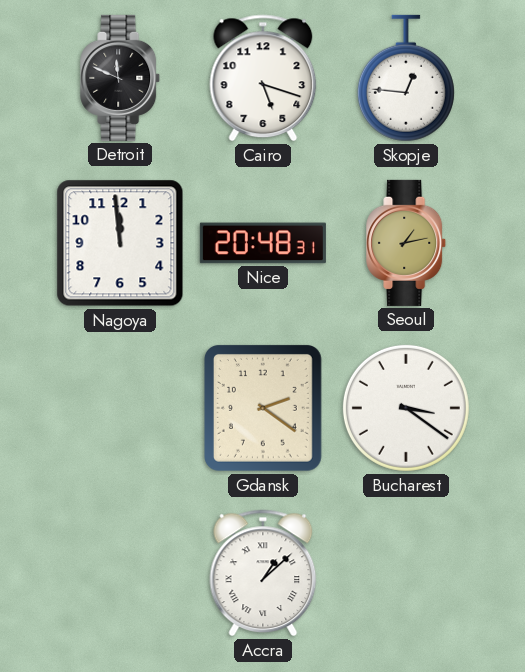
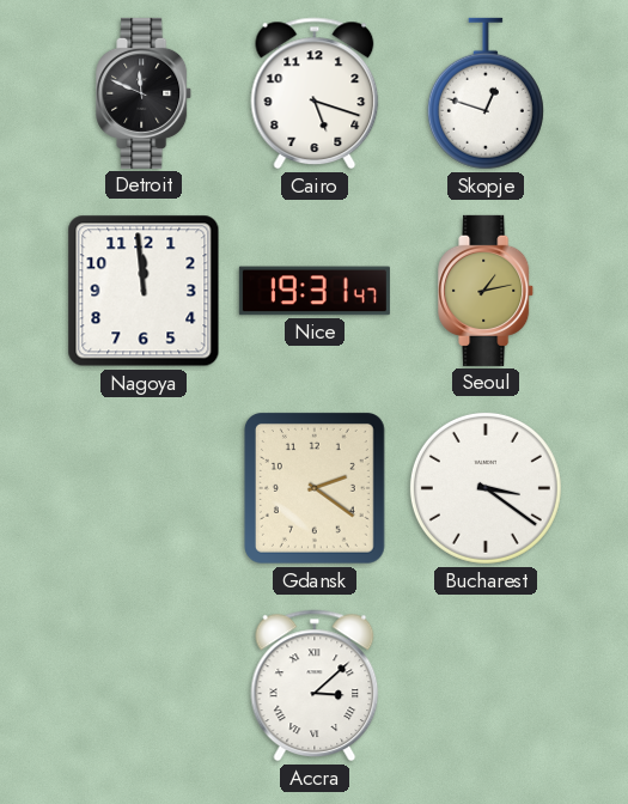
Skopje: 12:46 -> 12:48 (486, 93)
Nice: 20:48 -> 19:31 (315, 291)
Accra: 1:08 -> 3:08 (315, 686)
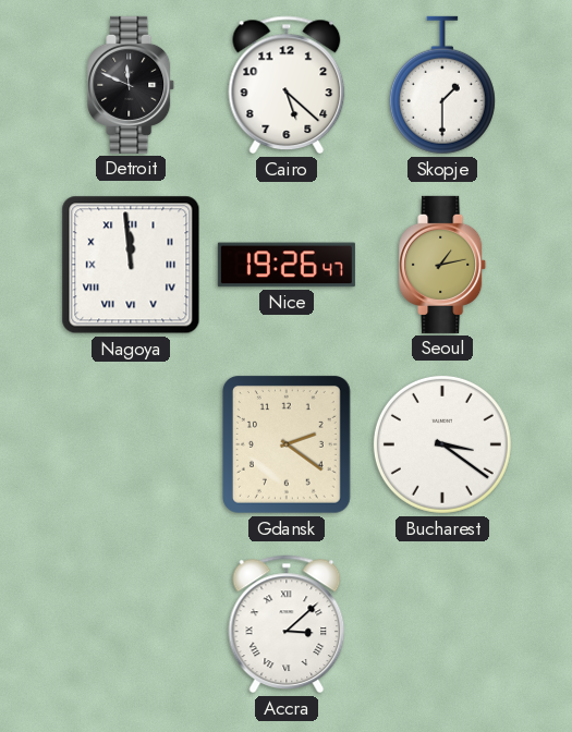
Cairo: 5:18 -> 5:22 (287, 85)
Skopje: 12:48 -> 1:30 (442, 85)
Nagoya numerals: Arabic -> Roman (131, 265)
Nice: 19:31 -> 19:26 (287, 265)
